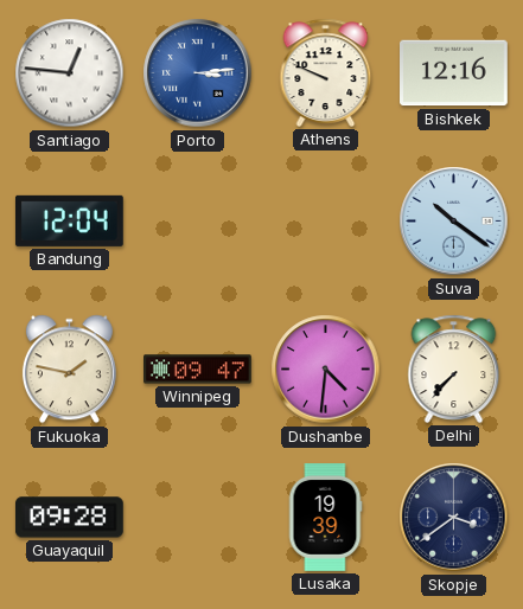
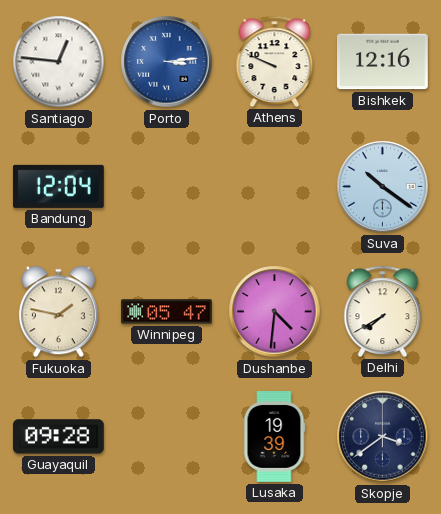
Winnipeg: 09:47 -> 05:47 (167, 312)
Delhi: 7:37 -> 7:40 (383, 311)
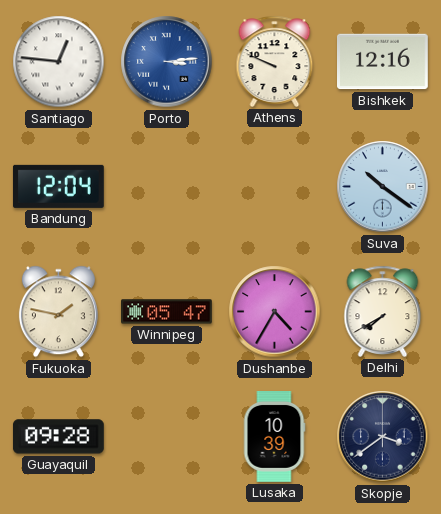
Dushanbe: 4:31 -> 4:35 (275, 312)
Lusaka: 19:39 -> 10:39 (274, 437)
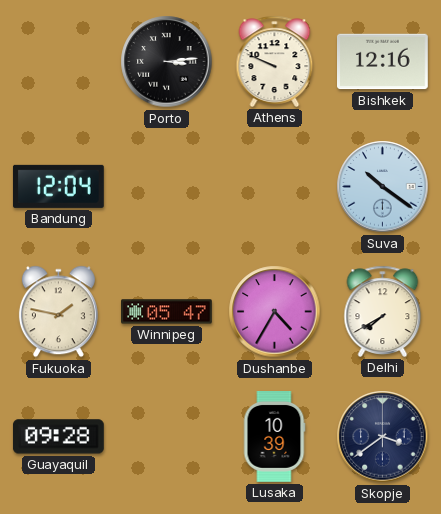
Santiago: 12:46 -> none (59, 62)
Porto dial: blue -> black (167, 62)
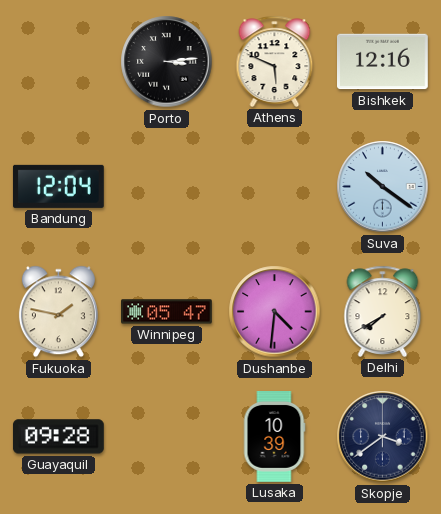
Athens: 9:49 -> 5:49 (275, 61)
Dushanbe: 4:35 -> 4:31 (275, 312)
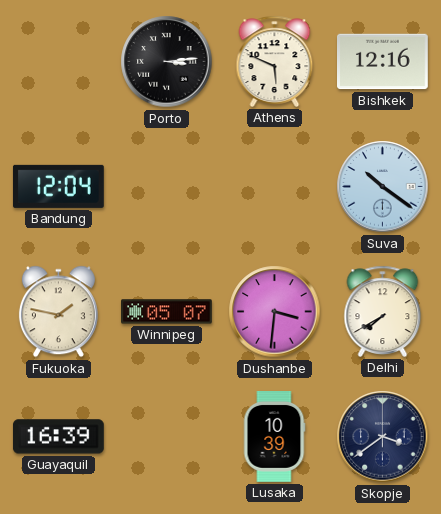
Winnipeg: 05:47 -> 05:07 (167, 312)
Dushanbe: 4:31 -> 3:31 (275, 312)
Guayaquil: 09:28 -> 16:39 (58, 437)
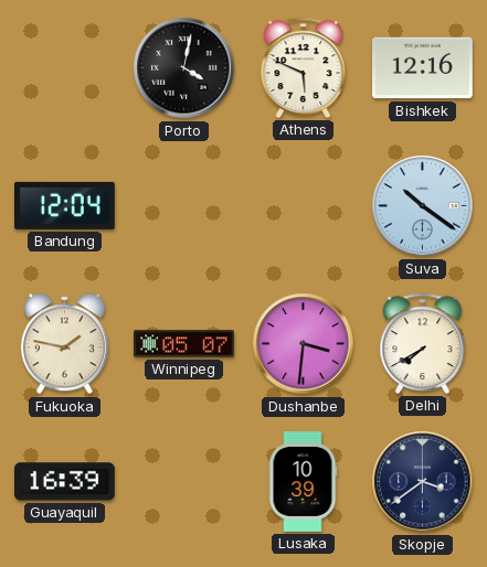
Porto: 3:14 -> 4:02 (184, 68)
